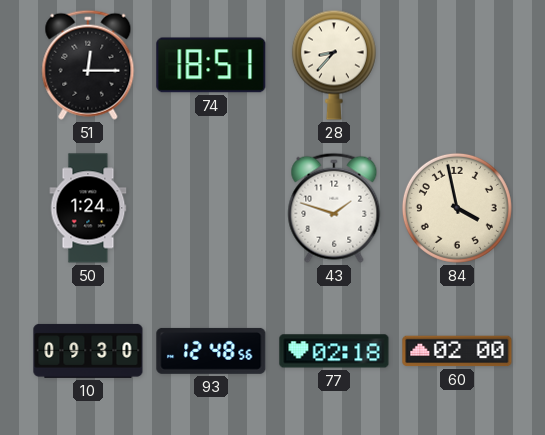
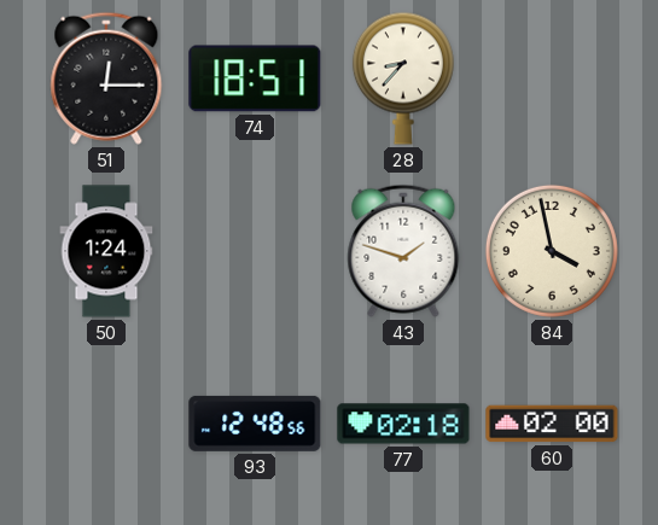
10: 09:30 -> none (88, 351)
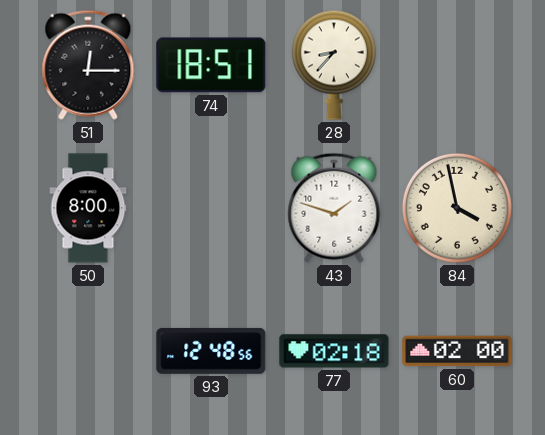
50: 1:24 -> 8:00 (88, 208)
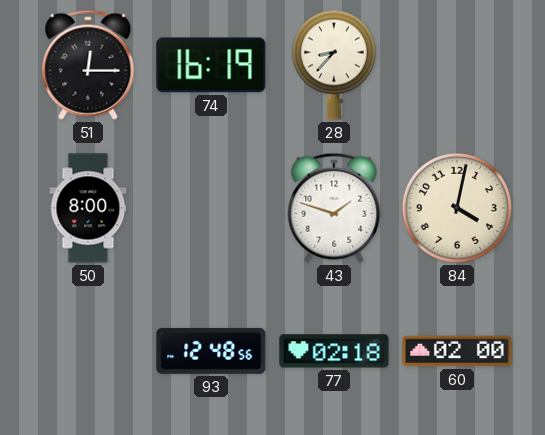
74: 18:51 -> 16:19 (211, 65)
84: 3:58 -> 4:02 (457, 208)
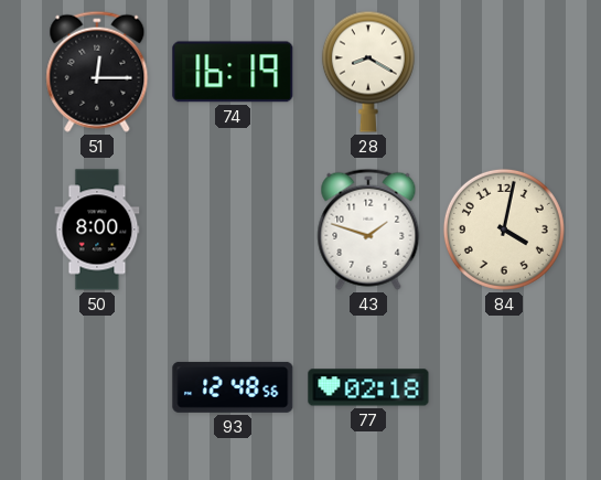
28: 8:37 -> 8:20 (368, 72)
60: 02:00 -> none (457, 351)
